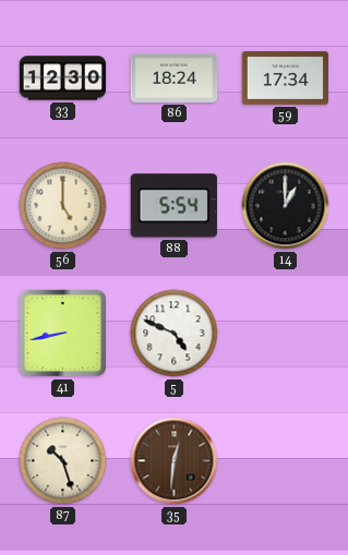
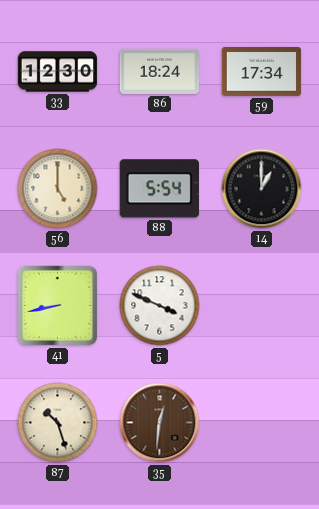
5: 4:49 -> 3:49 (160, 306)
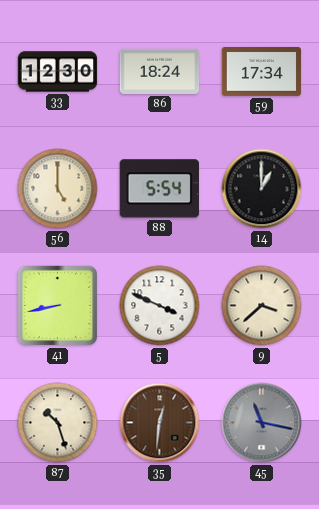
9: none -> 3:38 (262, 306)
45: none -> 11:17 (262, 423)
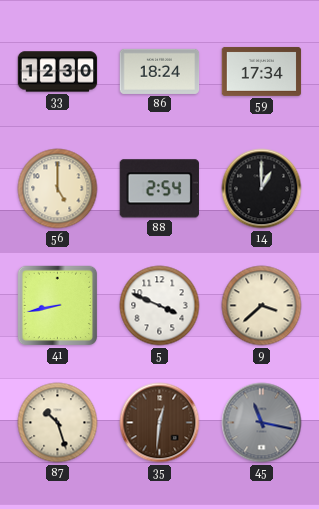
88: 5:54 -> 2:54 (159, 189)
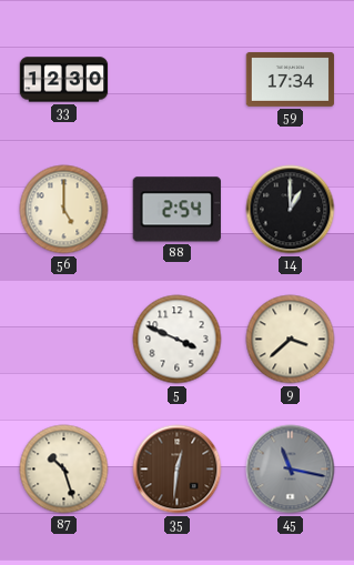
86: 18:24 -> none (160, 71)
41: 8:43 -> none (58, 306)
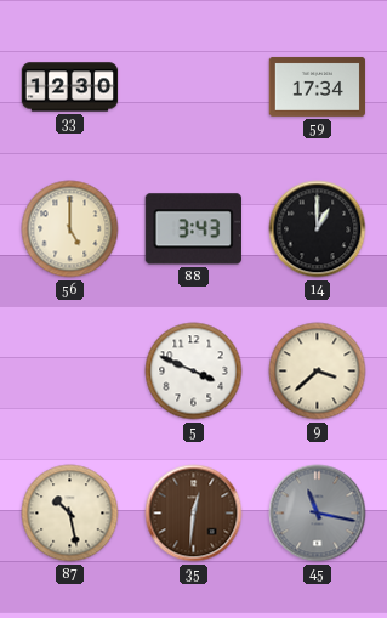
88: 2:54 -> 3:43 (193, 229)
87: 10:27 -> 10:28 (70, 514)
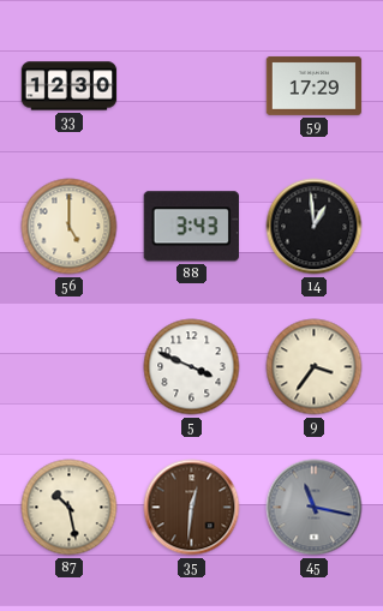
59: 17:34 -> 17:29 (315, 85)
14: 1:00 -> 12:59 (315, 227)
9: 3:38 -> 3:36 (315, 367)
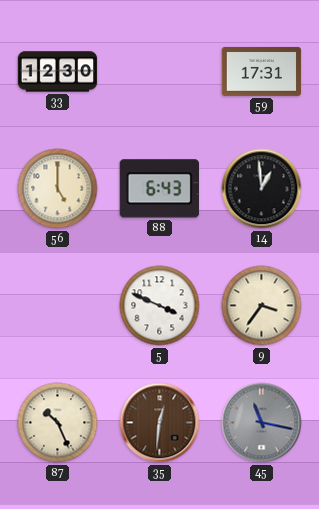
59: 17:29 -> 17:31 (262, 71)
88: 3:43 -> 6:43 (159, 189)
87: 10:28 -> 10:26 (58, 423)
